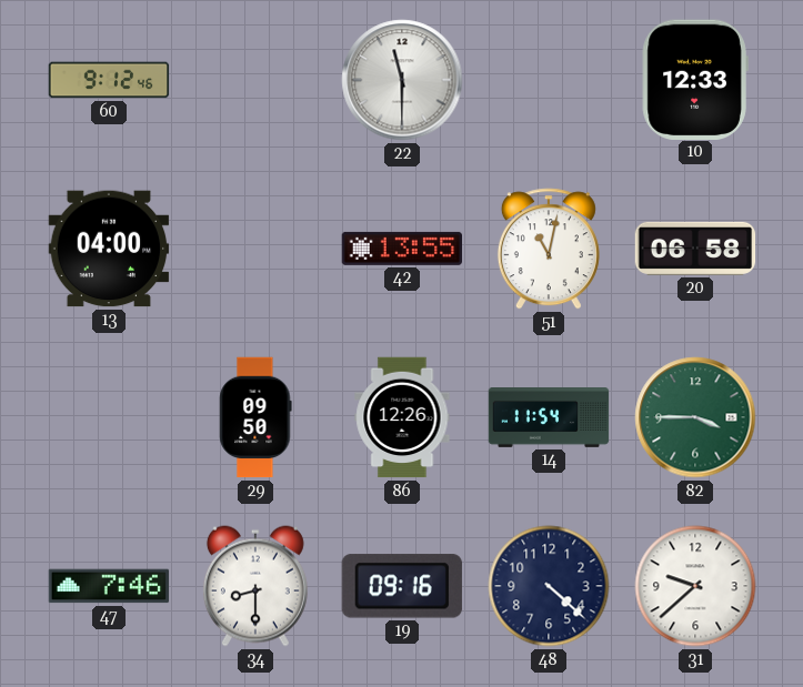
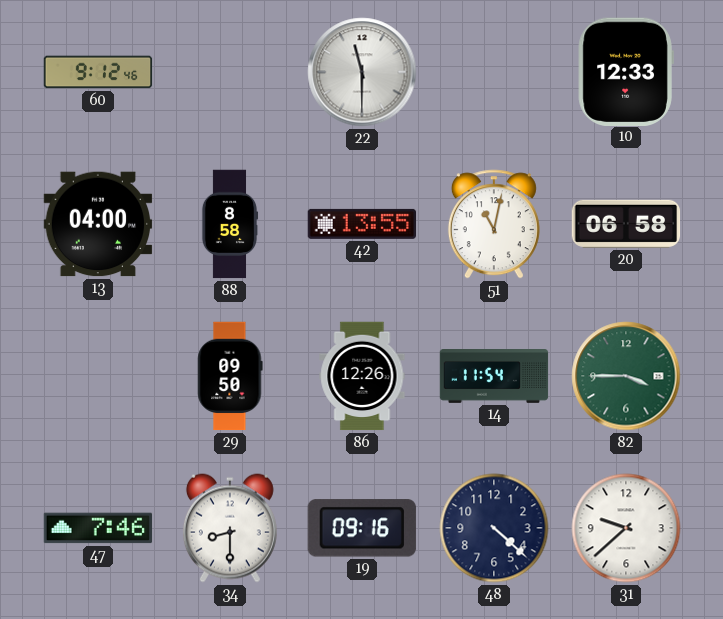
88: none -> 8:58 (230, 224)
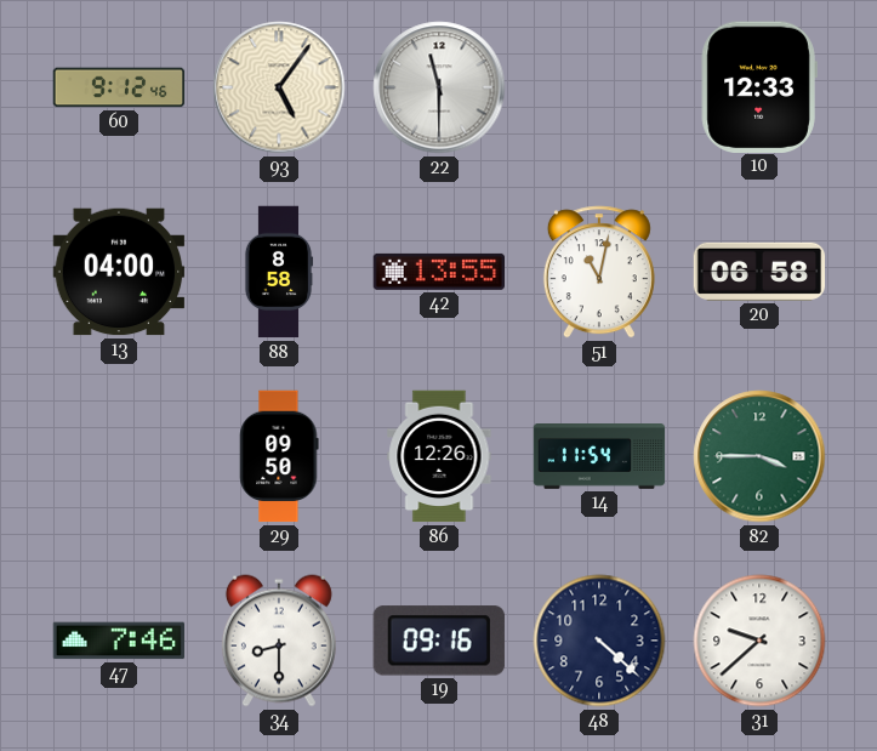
93: none -> 5:06 (279, 87)
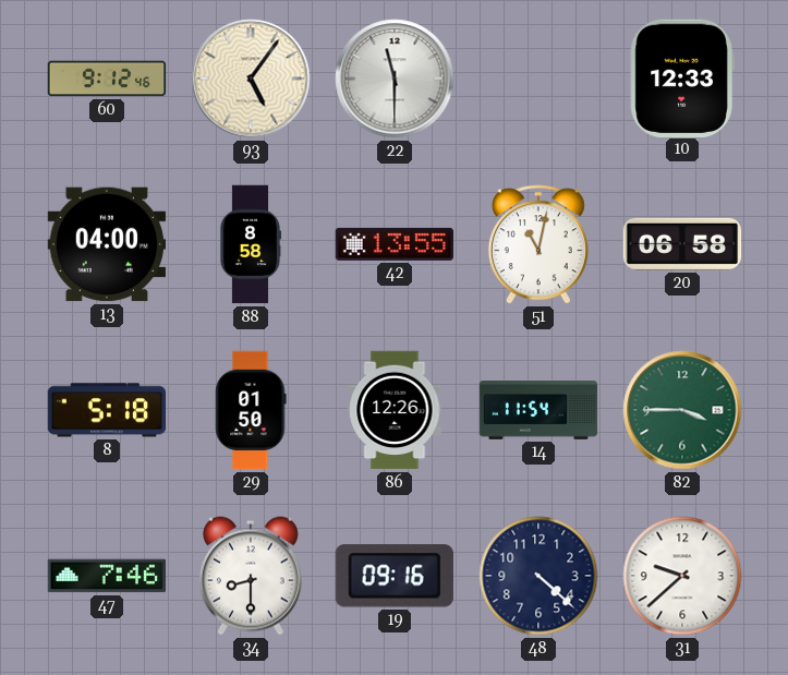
8: none -> 5:18 (107, 410)
29: 09:50 -> 01:50 (251, 410)
